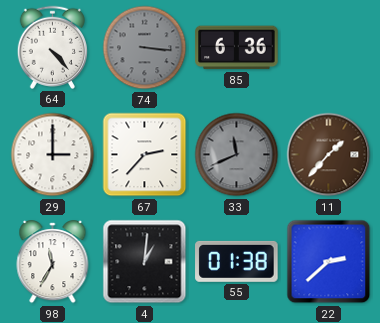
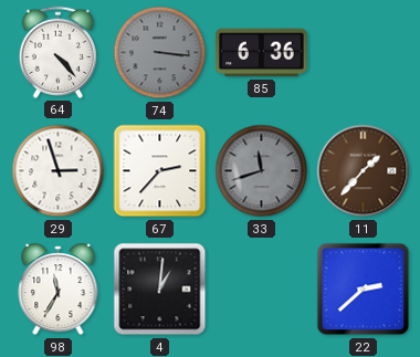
29: 3:00 -> 2:57 (59, 171)
33: 11:41 -> 11:42 (262, 171)
55: 01:38 -> none (237, 261)
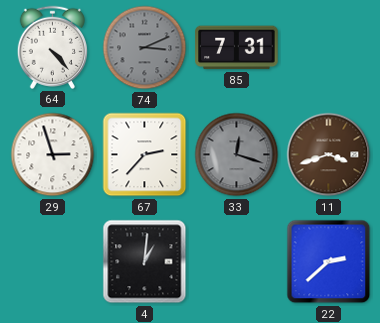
74: 3:16 -> 3:11 (145, 48)
85: 6:36 -> 7:31 (237, 48)
33: 11:42 -> 12:18 (237, 155)
11: 1:37 -> 3:42 (329, 155)
98: 11:35 -> none (59, 290)
